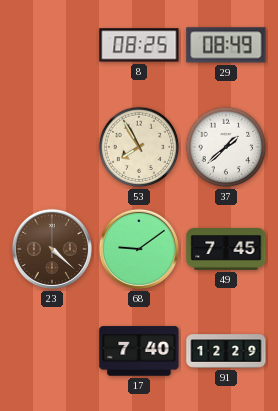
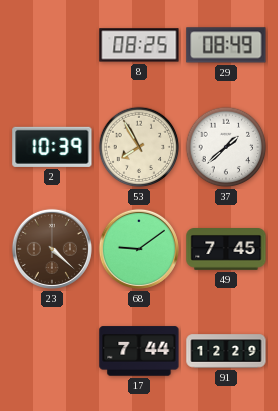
2: none -> 10:39 (52, 147)
17: 7:40 -> 7:44 (139, 351)
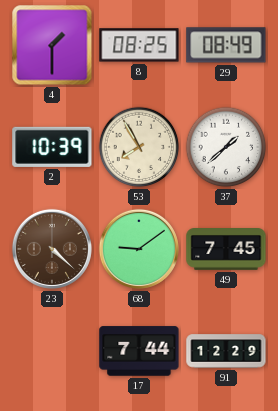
4: none -> 1:30 (52, 45)
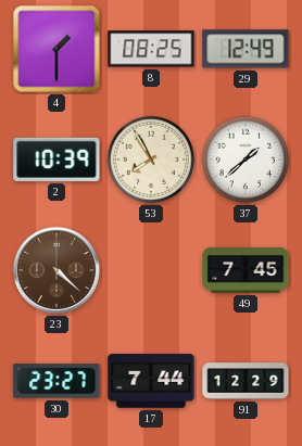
29: 08:49 -> 12:49 (246, 49)
68: 9:09 -> none (139, 249)
30: none -> 23:27 (56, 381)
